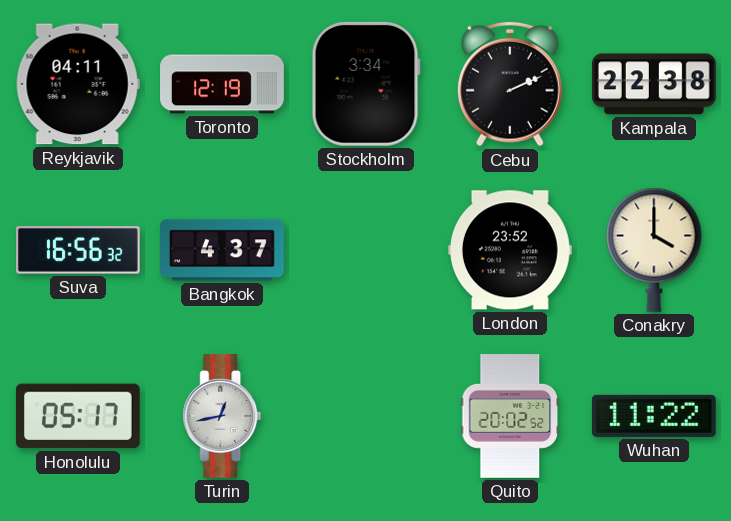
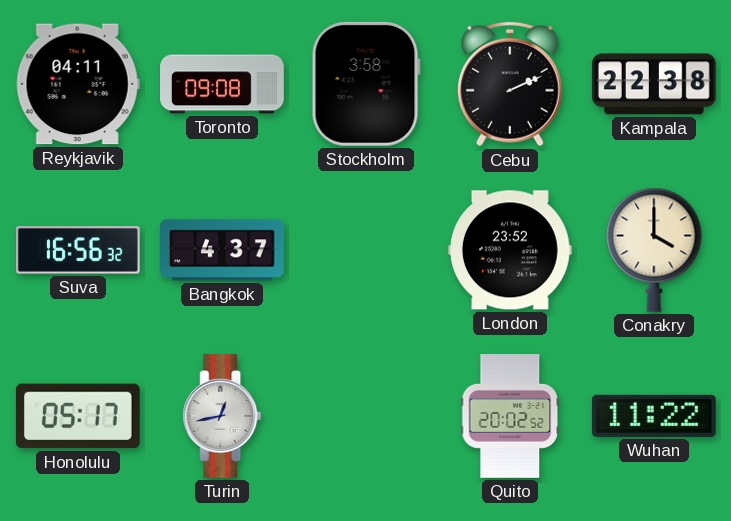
Toronto: 12:19 -> 09:08 (222, 84)
Stockholm: 3:34 -> 3:58 (366, 84)
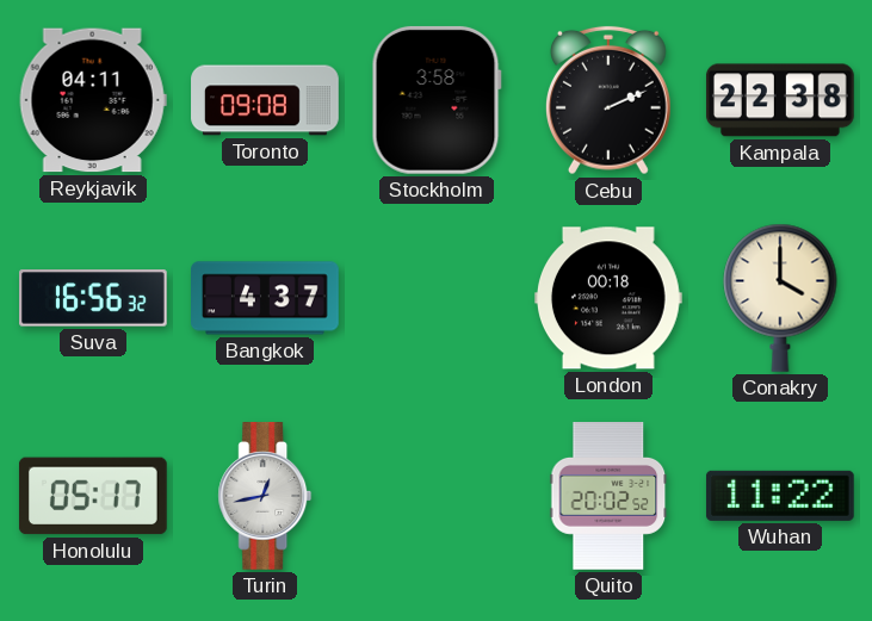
London: 23:52 -> 00:18 (608, 298)
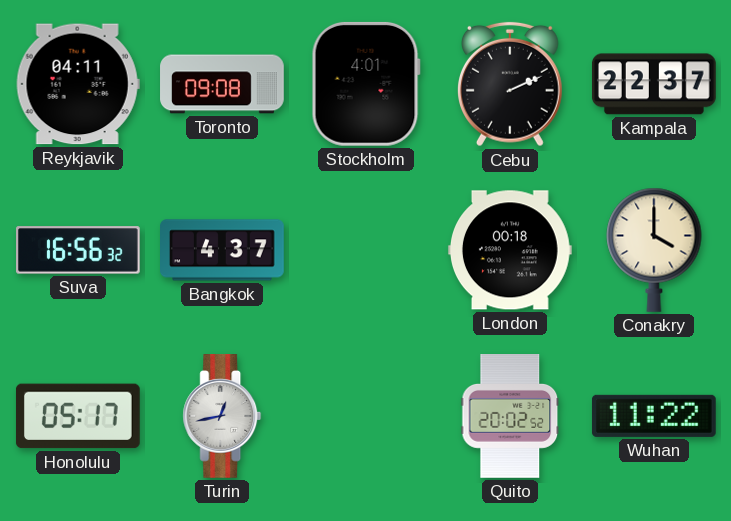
Stockholm: 3:58 -> 4:01 (366, 84)
Kampala: 22:38 -> 22:37 (654, 84)
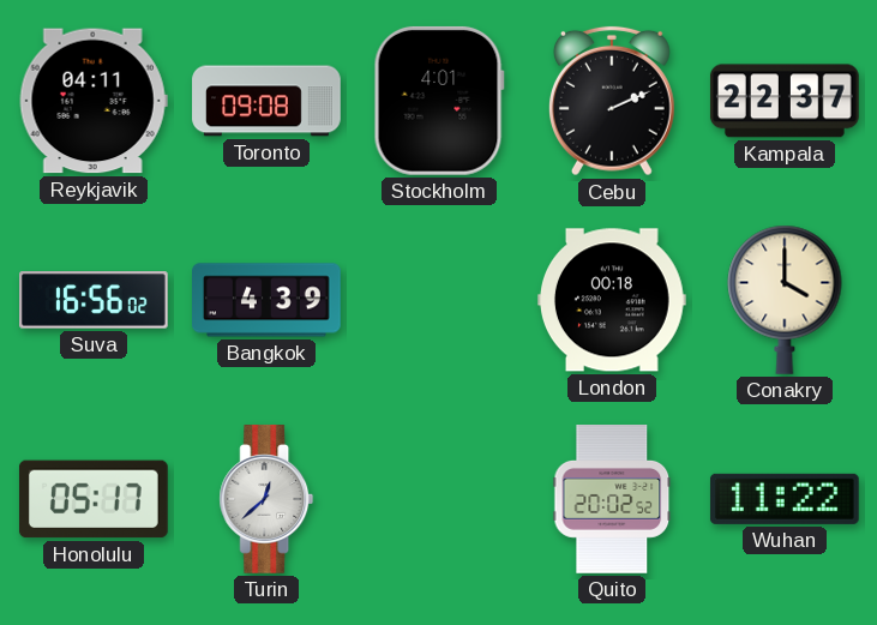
Suva: 16:56:32 -> 16:56:02 (95, 300)
Bangkok: 4:37 -> 4:39 (268, 300)
Turin: 12:43 -> 12:38 (266, 500)
